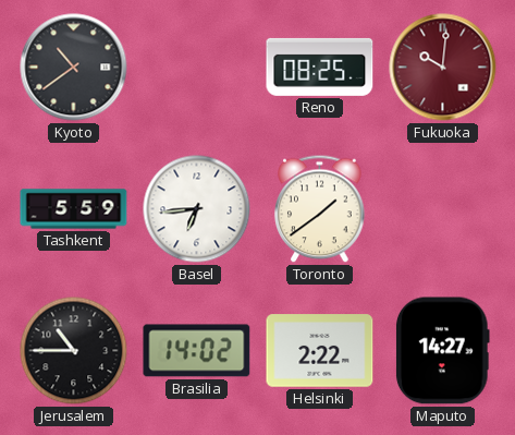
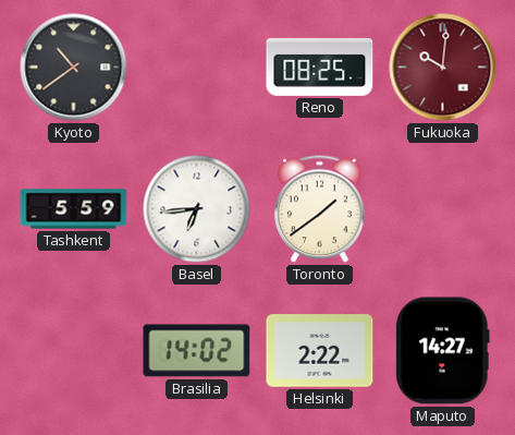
Jerusalem: 10:45 -> none (74, 351)
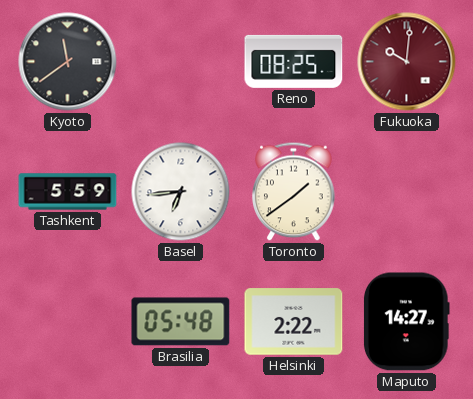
Kyoto: 10:39 -> 11:39 (68, 62)
Brasilia: 14:02 -> 05:48 (181, 322)
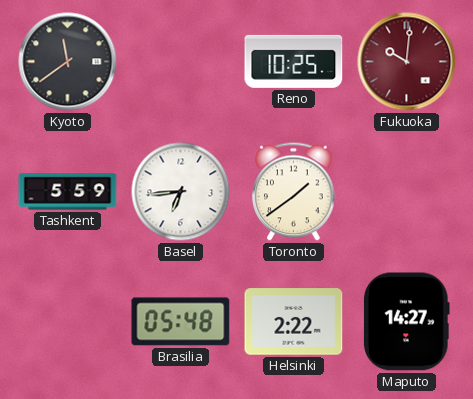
Reno: 08:25 -> 10:25 (294, 61)
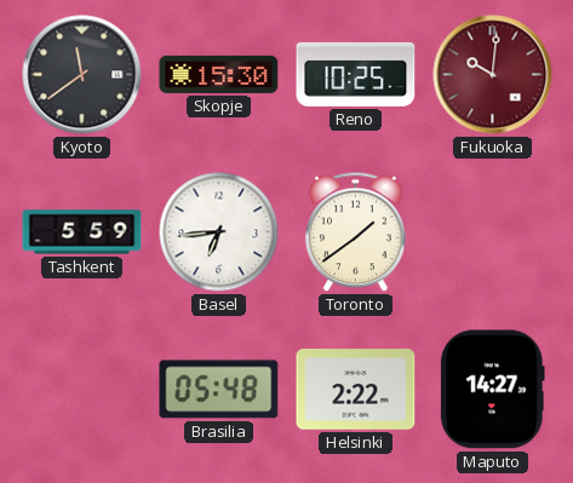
Skopje: none -> 15:30 (219, 74)
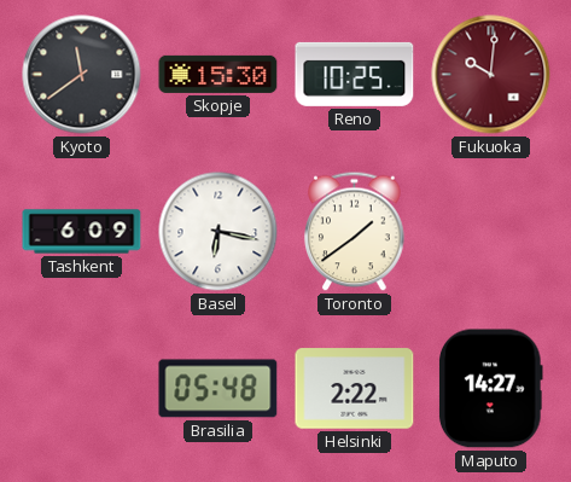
Tashkent: 5:59 -> 6:09 (82, 232)
Basel: 6:44 -> 6:17 (219, 232)
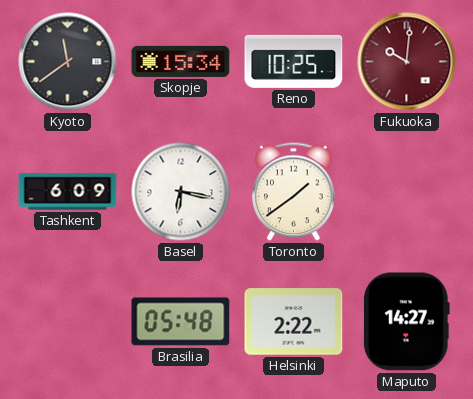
Skopje: 15:30 -> 15:34 (181, 61)
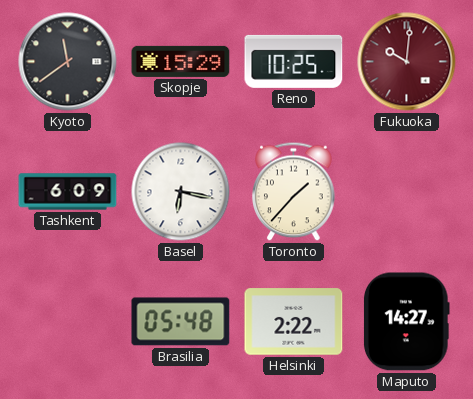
Skopje: 15:34 -> 15:29 (181, 61)
Toronto: 1:39 -> 1:37 (294, 192)
